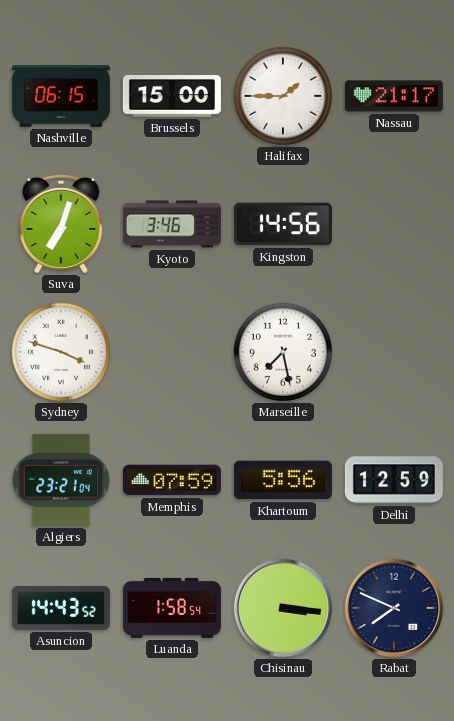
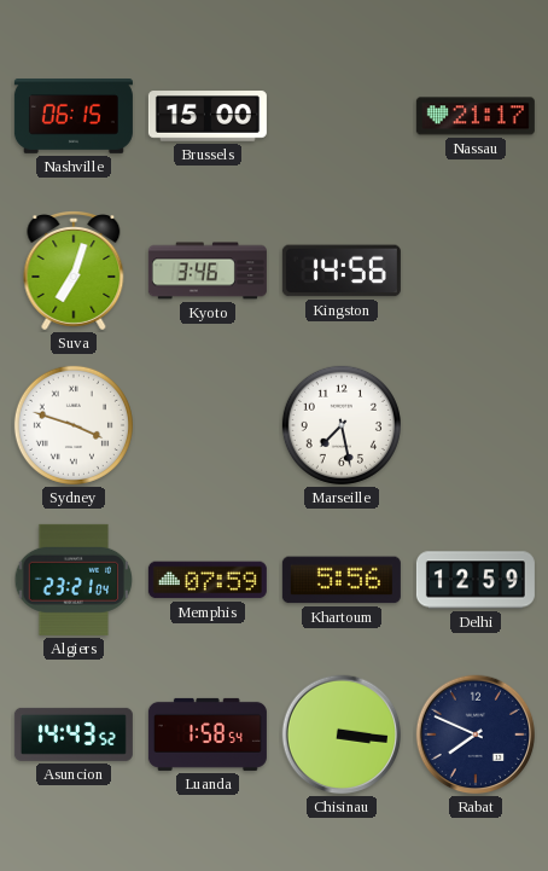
Halifax: 1:45 -> none (283, 96)
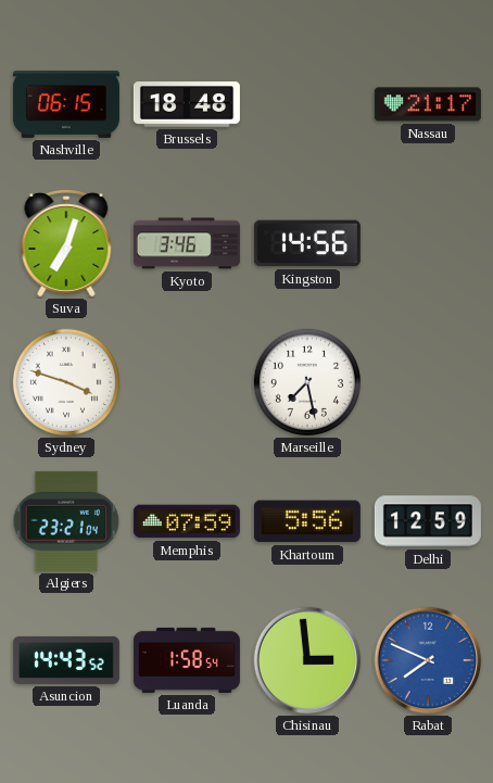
Brussels: 15:00 -> 18:48 (187, 104)
Chisinau: 3:16 -> 2:59 (307, 660)
Rabat dial: navy -> blue (428, 660)
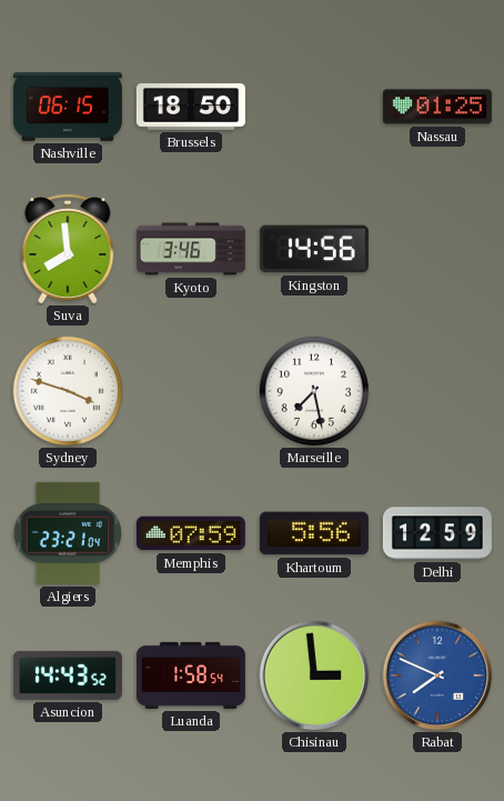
Brussels: 18:48 -> 18:50 (191, 107)
Nassau: 21:17 -> 01:25 (437, 107)
Suva: 7:03 -> 7:59 (68, 250)
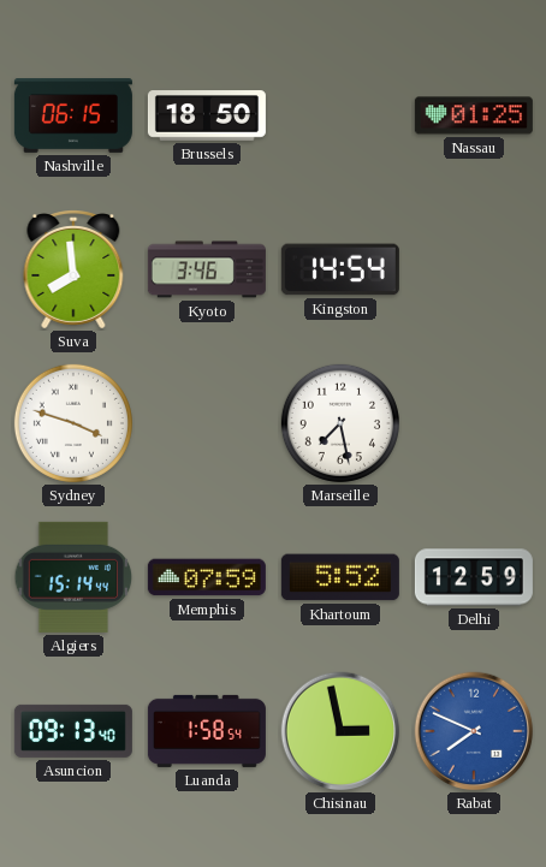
Kingston: 14:56 -> 14:54 (340, 269)
Algiers: 23:21 -> 15:14 (73, 577)
Khartoum: 5:56 -> 5:52 (340, 577)
Asuncion: 14:43 -> 09:13 (73, 731)
Chisinau: 2:59 -> 2:58 (340, 731)
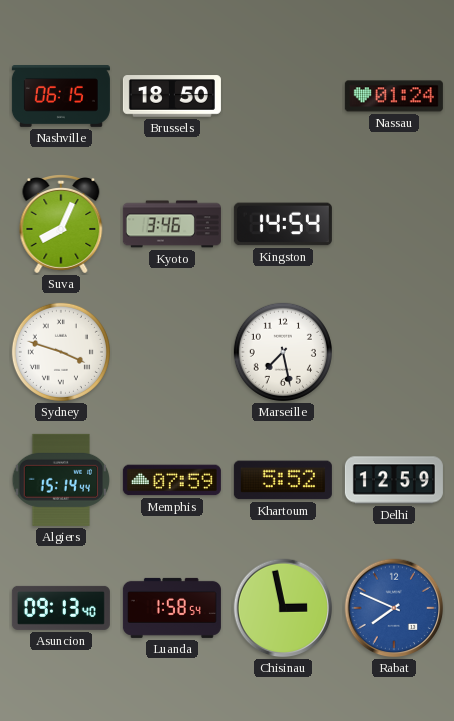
Nassau: 01:25 -> 01:24 (394, 96)
Suva: 7:59 -> 8:04 (61, 225)
